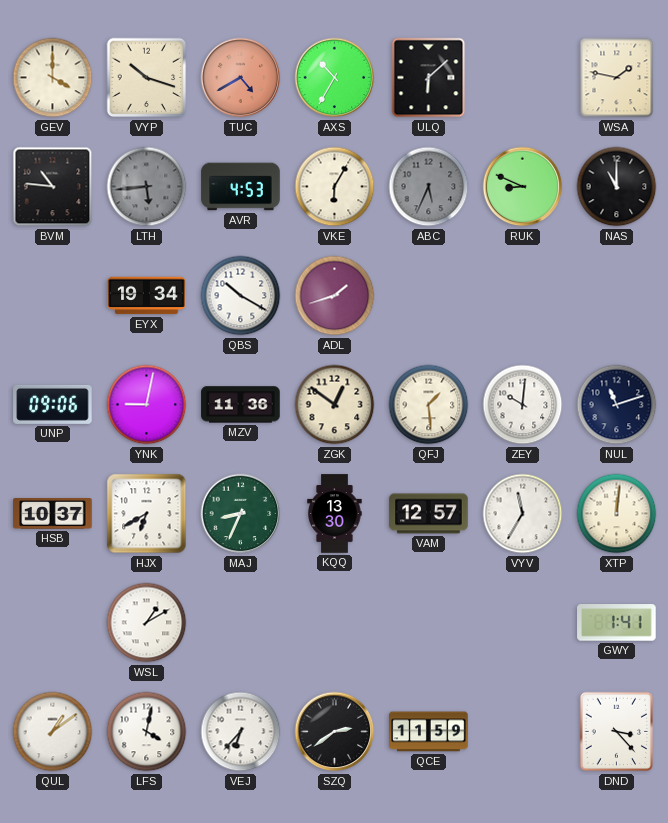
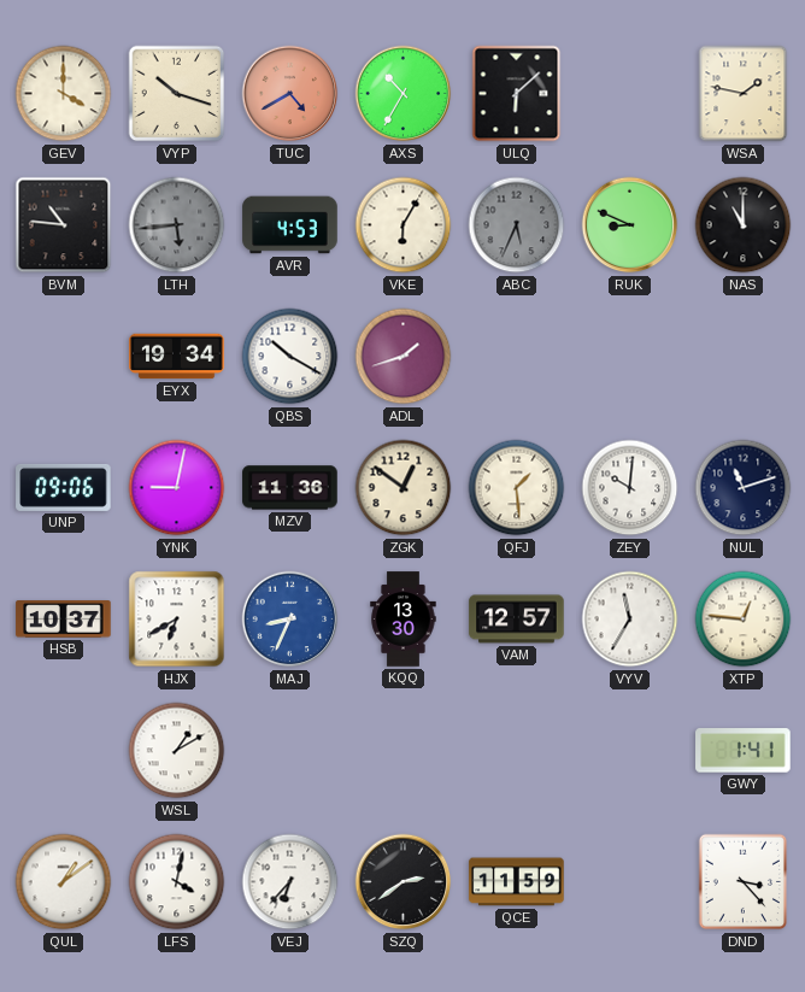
MAJ dial: green -> blue (290, 620)
XTP: 12:01 -> 12:46 (744, 620)
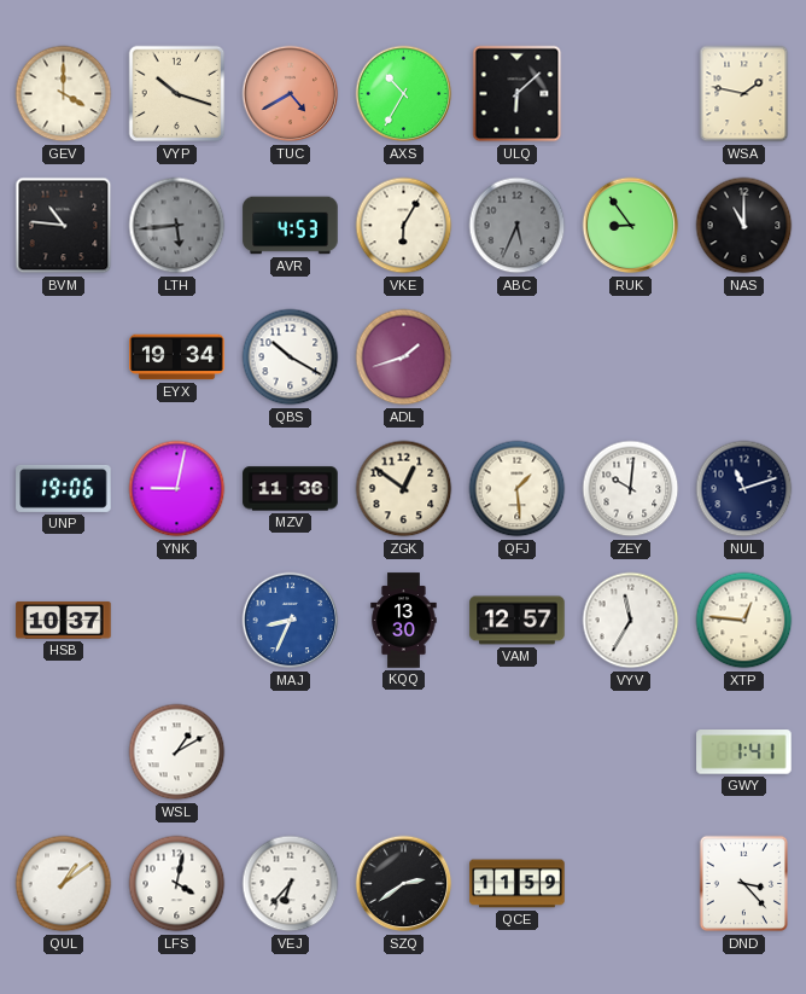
RUK: 8:49 -> 8:54 (631, 226)
UNP: 09:06 -> 19:06 (64, 488)
HJX: 6:40 -> none (177, 620)
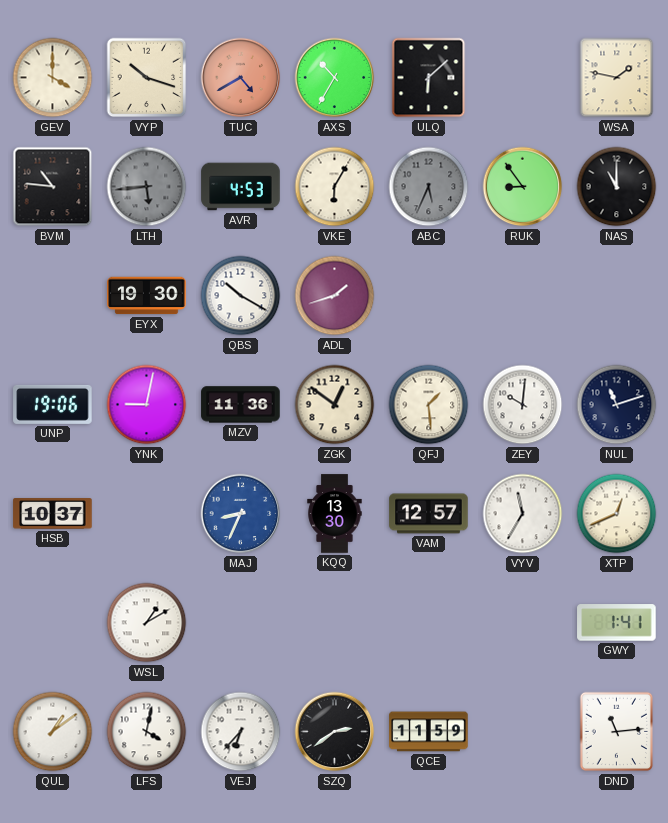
EYX: 19:34 -> 19:30 (147, 296)
XTP: 12:46 -> 12:41 (617, 514)
DND: 3:23 -> 11:14 (617, 732)
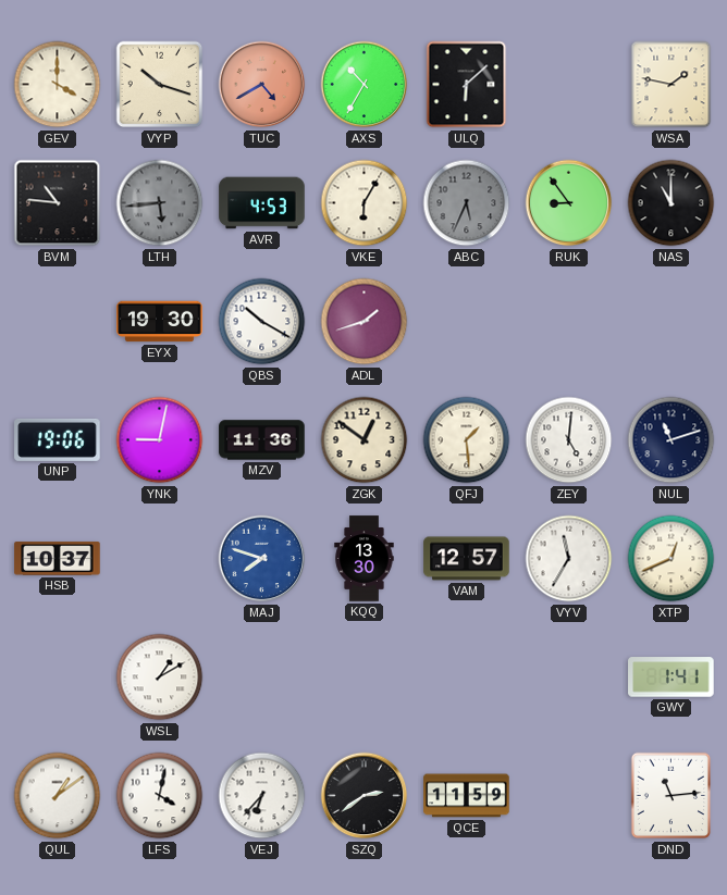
ZEY: 10:01 -> 5:01 (569, 440)
MAJ: 8:34 -> 7:48 (262, 559)
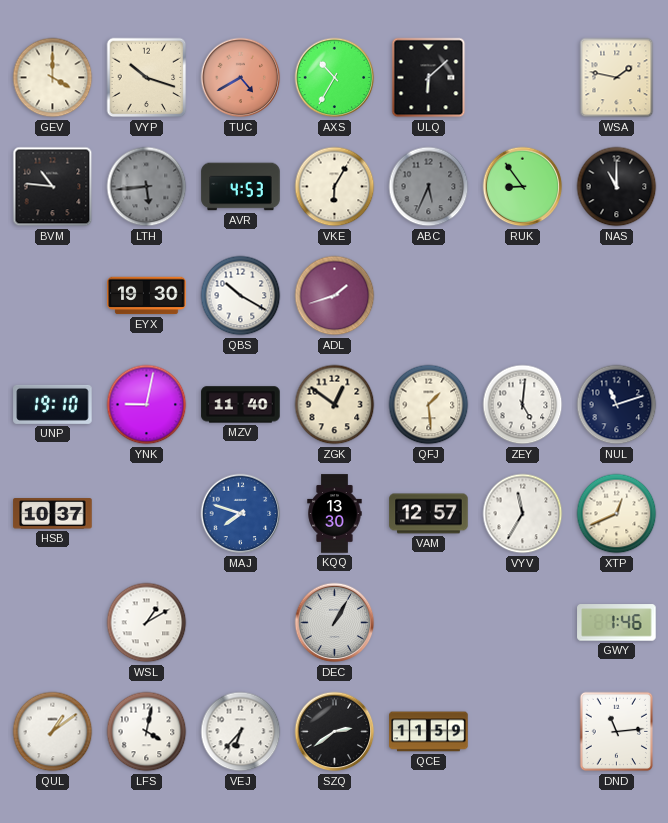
UNP: 19:06 -> 19:10 (53, 404)
MZV: 11:36 -> 11:40 (241, 405)
DEC: none -> 1:05 (335, 623)
GWY: 1:41 -> 1:46 (617, 623)
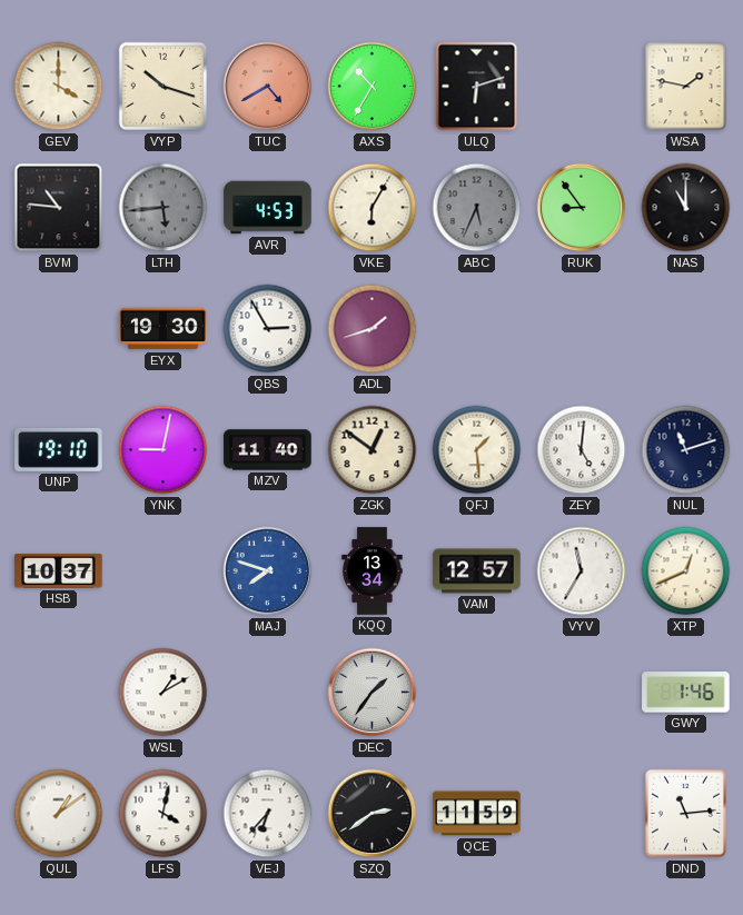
ULQ: 6:08 -> 6:12 (477, 87)
QBS: 10:20 -> 2:55 (268, 329)
KQQ: 13:30 -> 13:34 (373, 571)
DEC: 1:05 -> 1:36 (373, 693)
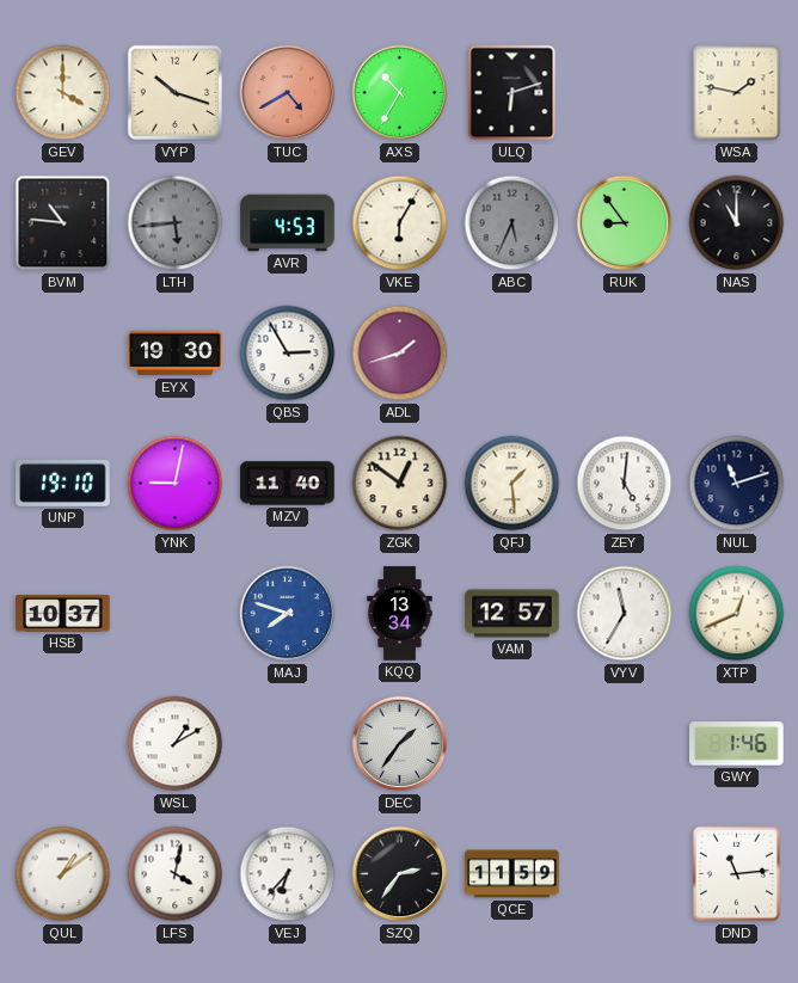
SZQ: 2:39 -> 2:36 (400, 874)
